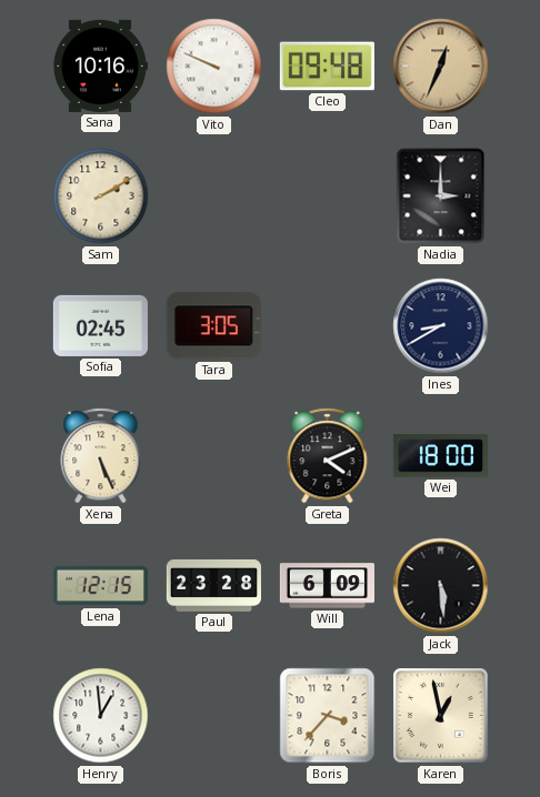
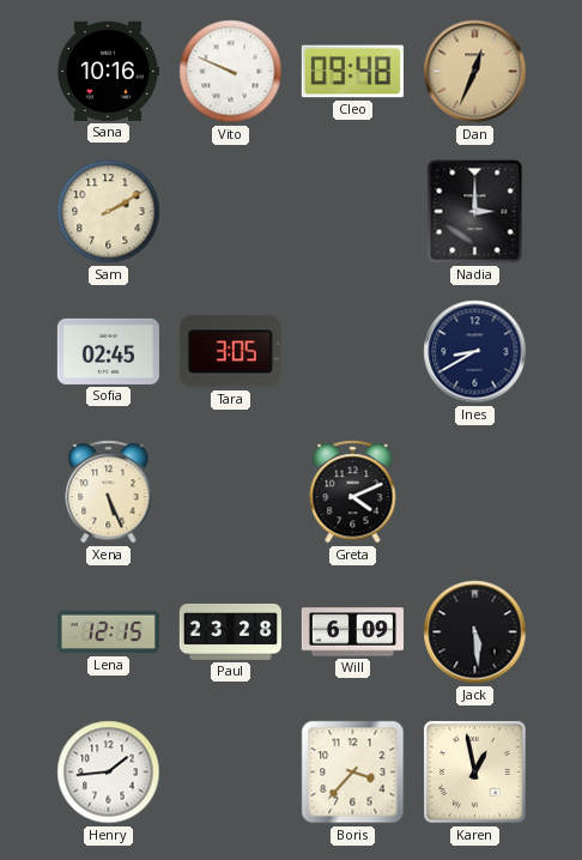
Wei: 18:00 -> none (440, 456)
Henry: 12:59 -> 1:44 (109, 773)
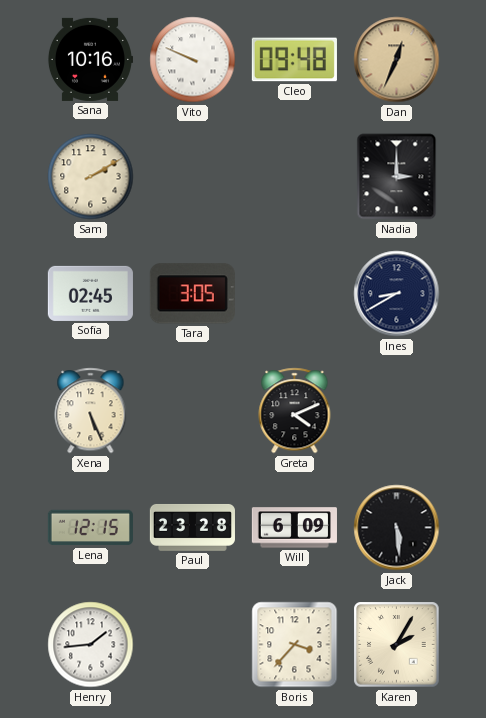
Karen: 12:58 -> 2:05 (397, 645)
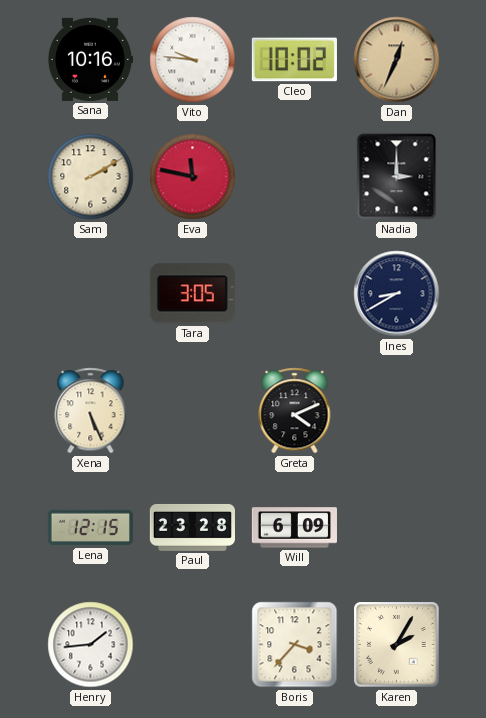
Vito: 9:49 -> 9:46 (193, 60)
Cleo: 09:48 -> 10:02 (294, 60)
Eva: none -> 11:47 (193, 177)
Sofia: 02:45 -> none (90, 293)
Jack: 5:29 -> none (397, 528)
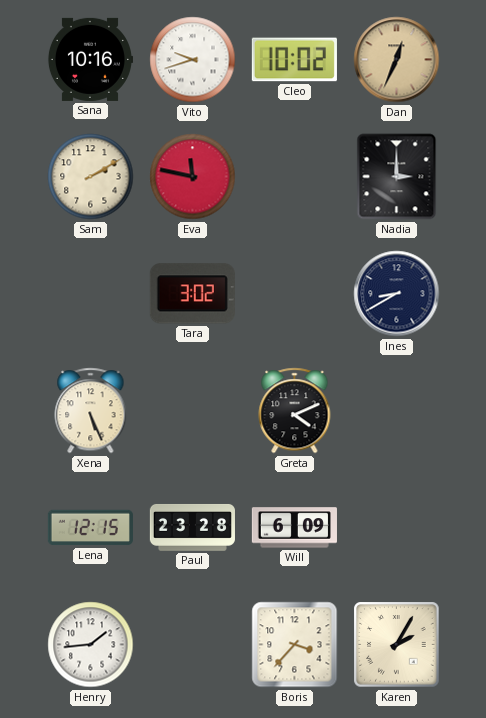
Vito: 9:46 -> 9:42 (193, 60)
Tara: 3:05 -> 3:02 (192, 294)
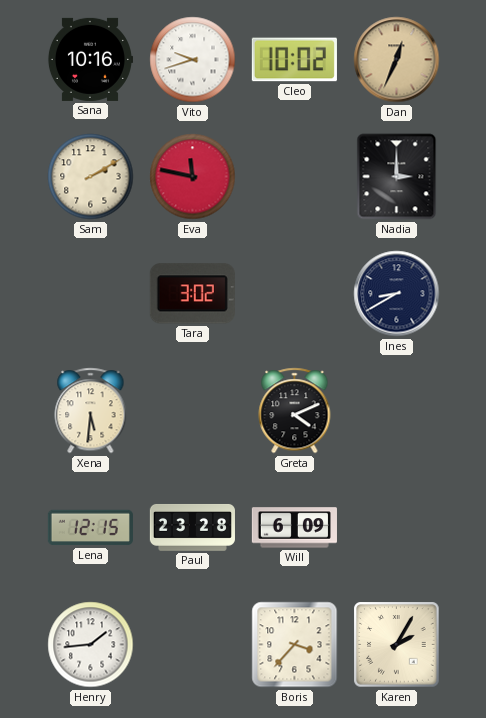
Xena: 5:26 -> 5:31 (91, 411)
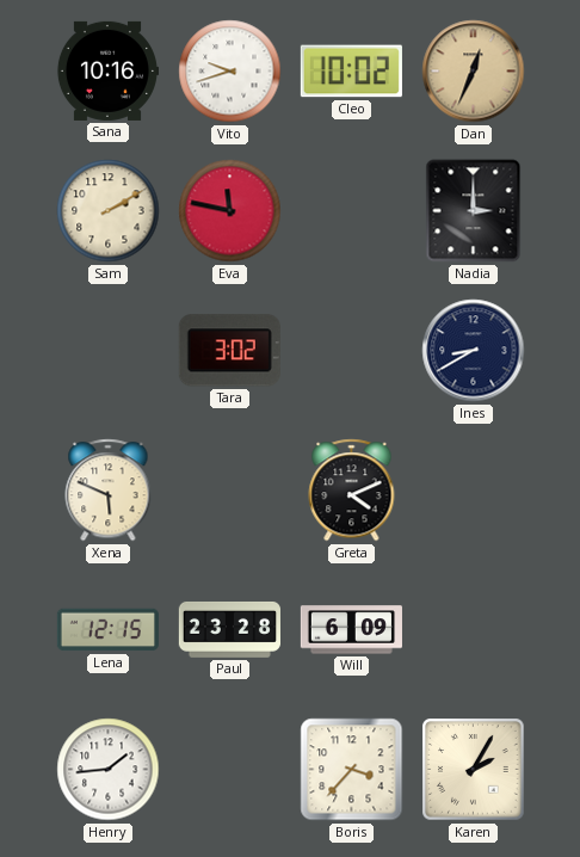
Xena: 5:31 -> 5:49 (109, 491)
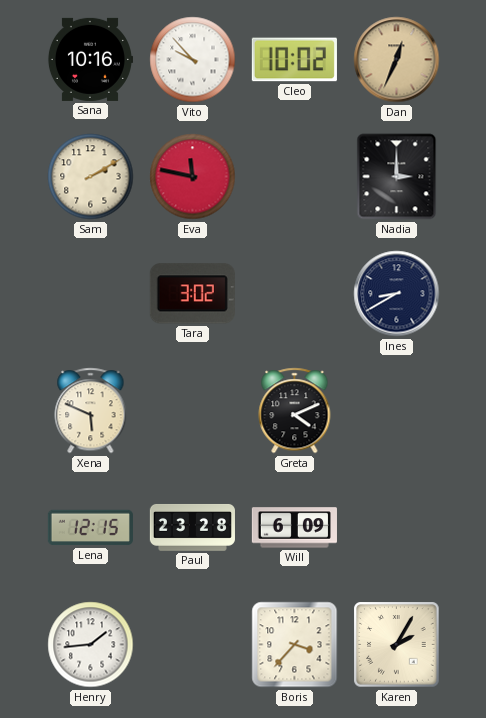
Vito: 9:42 -> 9:53 (193, 60)
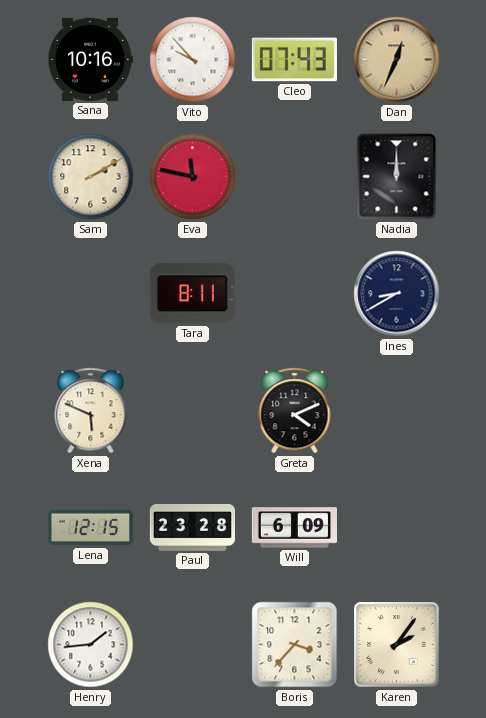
Cleo: 10:02 -> 07:43 (294, 60)
Nadia: 3:00 -> 12:00 (397, 177)
Tara: 3:02 -> 8:11 (192, 294)
Karen: 2:05 -> 2:06 (397, 645)
